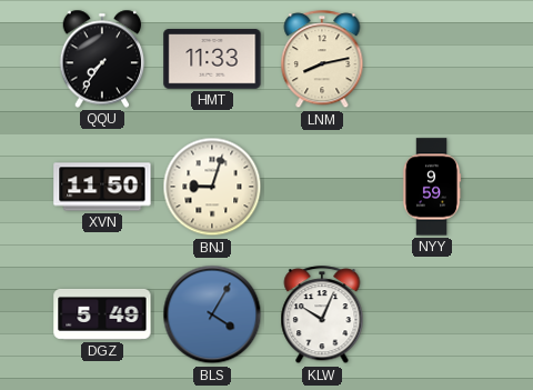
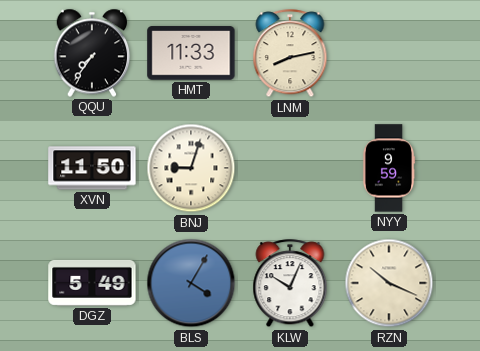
RZN: none -> 10:19 (389, 283)
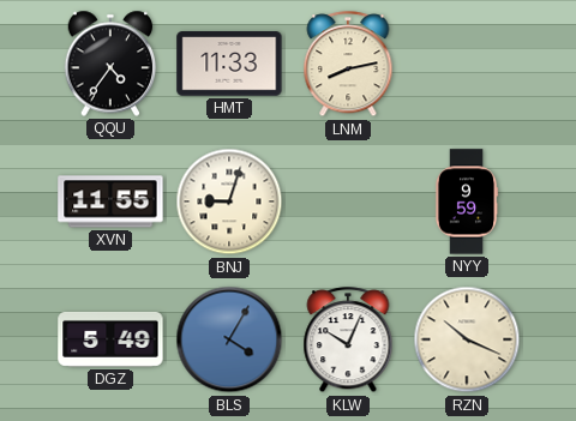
QQU: 7:36 -> 4:36 (110, 64)
XVN: 11:50 -> 11:55 (110, 202)
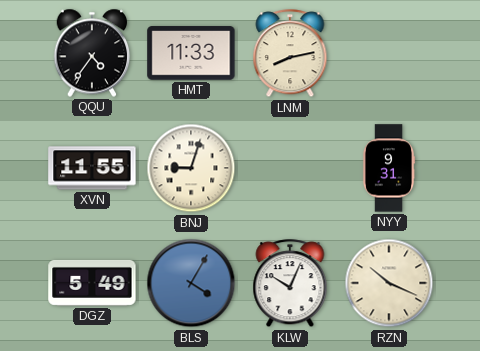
NYY: 9:59 -> 9:31 (389, 168)
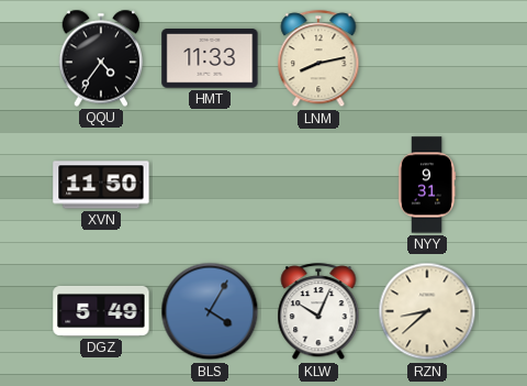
XVN: 11:55 -> 11:50 (101, 185)
BNJ: 9:03 -> none (191, 168)
RZN: 10:19 -> 8:38 (427, 311)
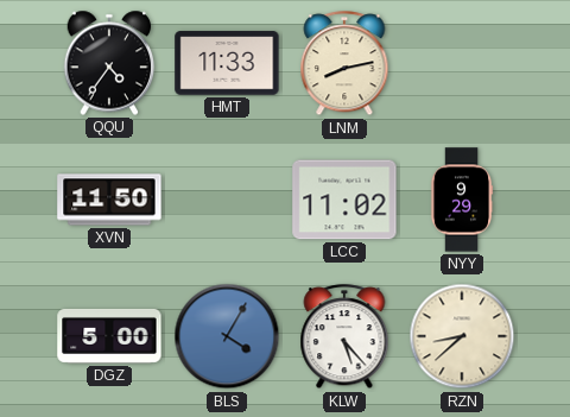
LCC: none -> 11:02 (344, 200)
NYY: 9:31 -> 9:29 (462, 200)
DGZ: 5:49 -> 5:00 (109, 336)
KLW: 10:04 -> 5:23 (344, 337)
